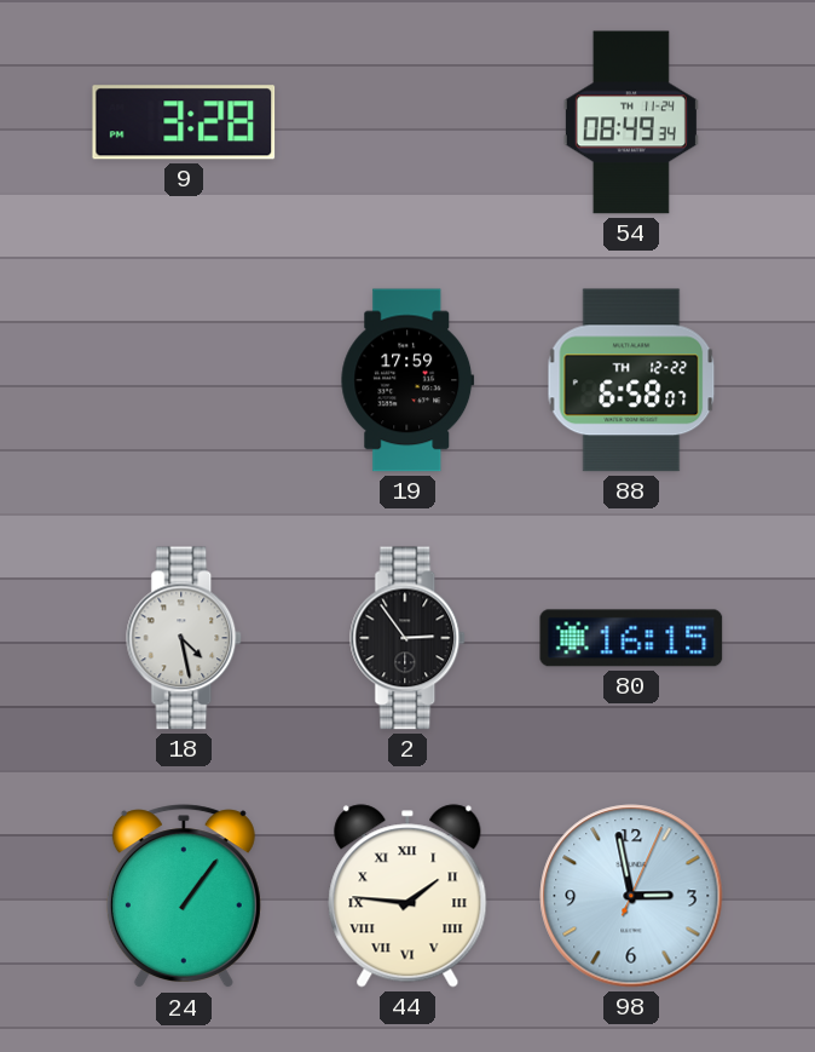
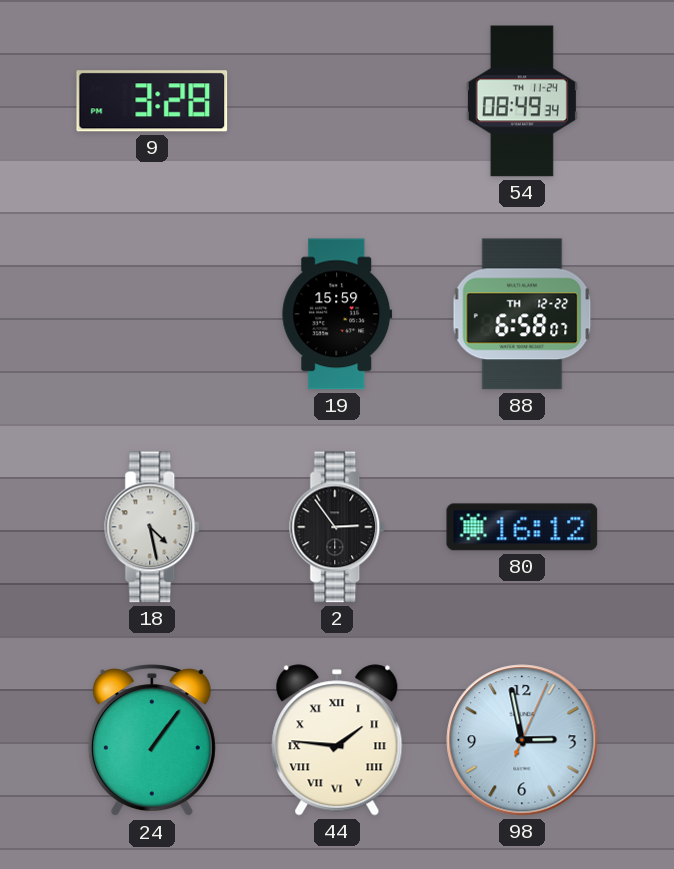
19: 17:59 -> 15:59 (337, 314)
80: 16:15 -> 16:12 (522, 527)
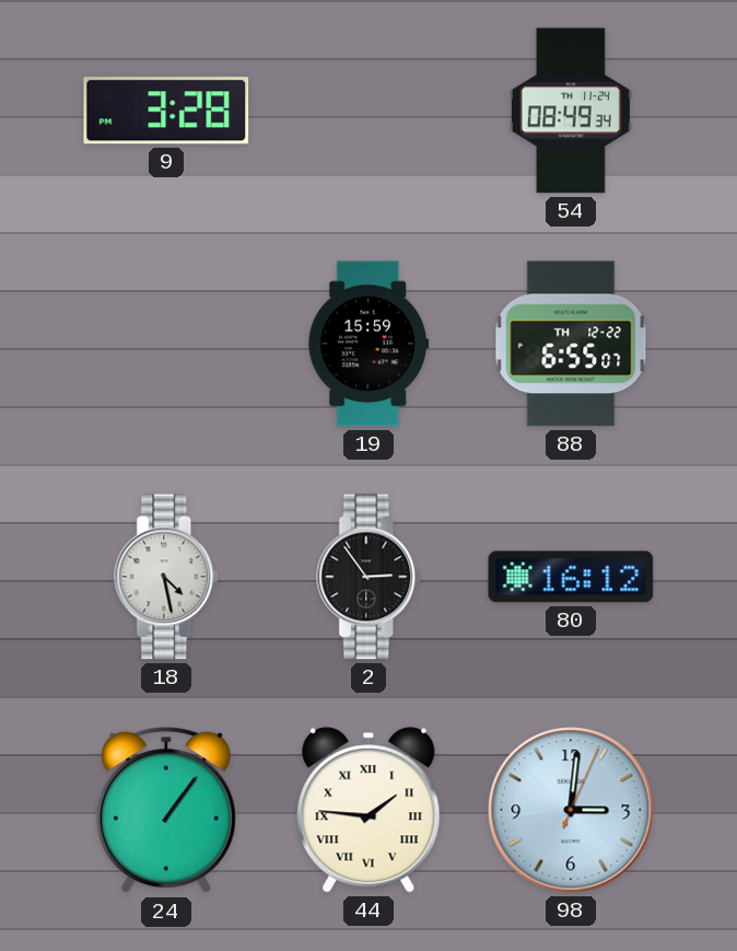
88: 6:58 -> 6:55 (571, 344)
98: 2:58 -> 3:01 (571, 810)
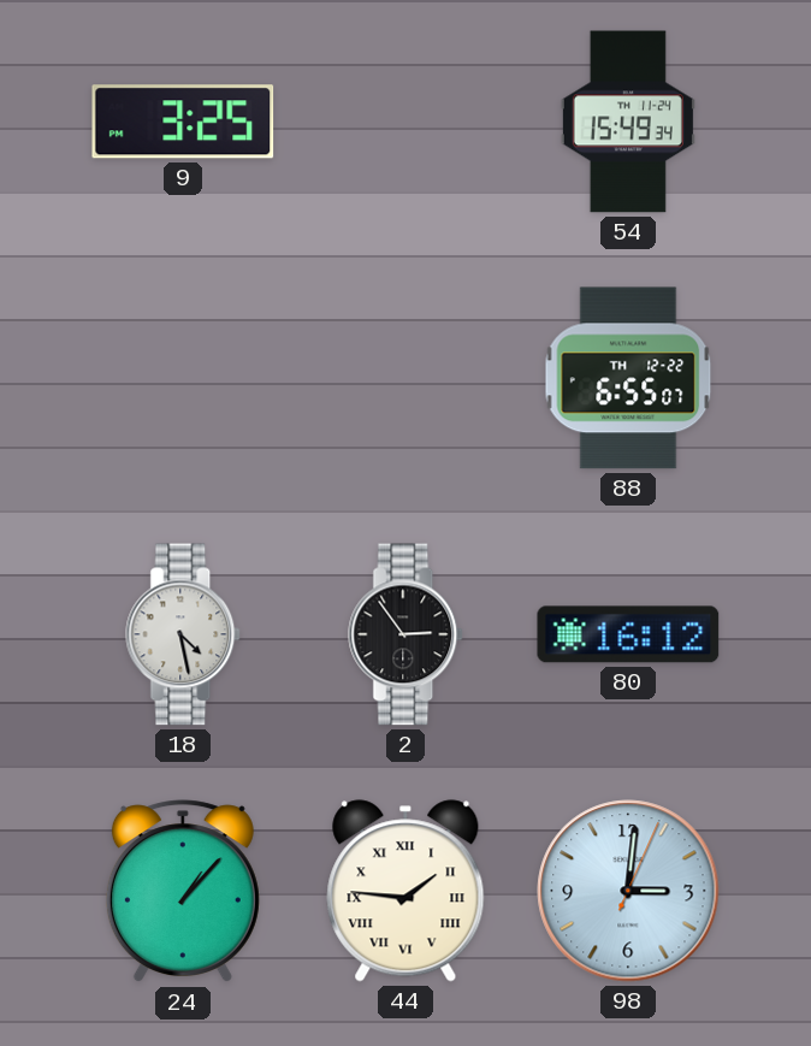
9: 3:28 -> 3:25 (183, 122)
54: 08:49 -> 15:49 (628, 122)
19: 15:59 -> none (368, 344)
24: 1:06 -> 1:07 (183, 892)
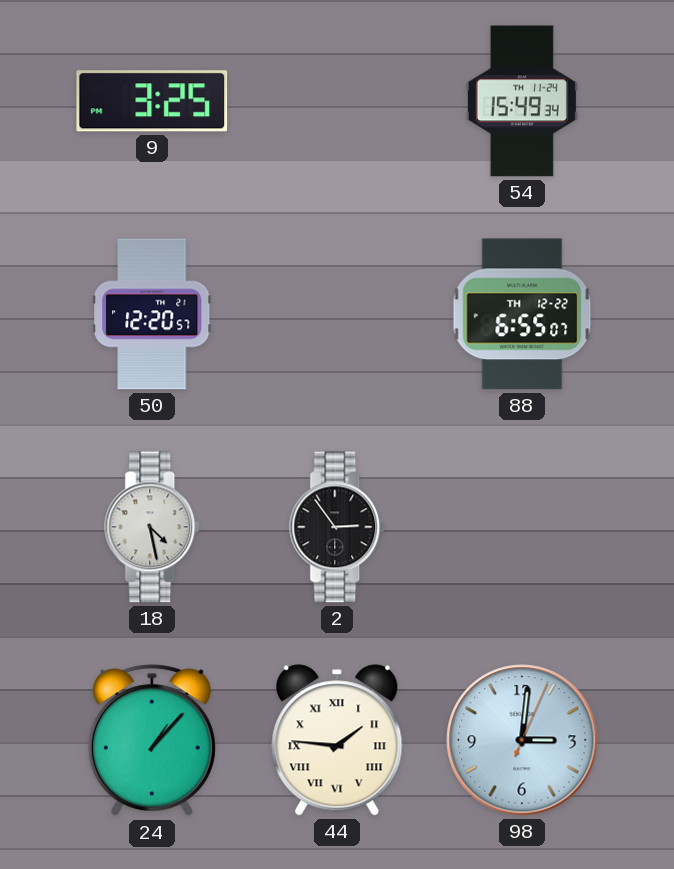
50: none -> 12:20 (152, 314)
80: 16:12 -> none (628, 634)
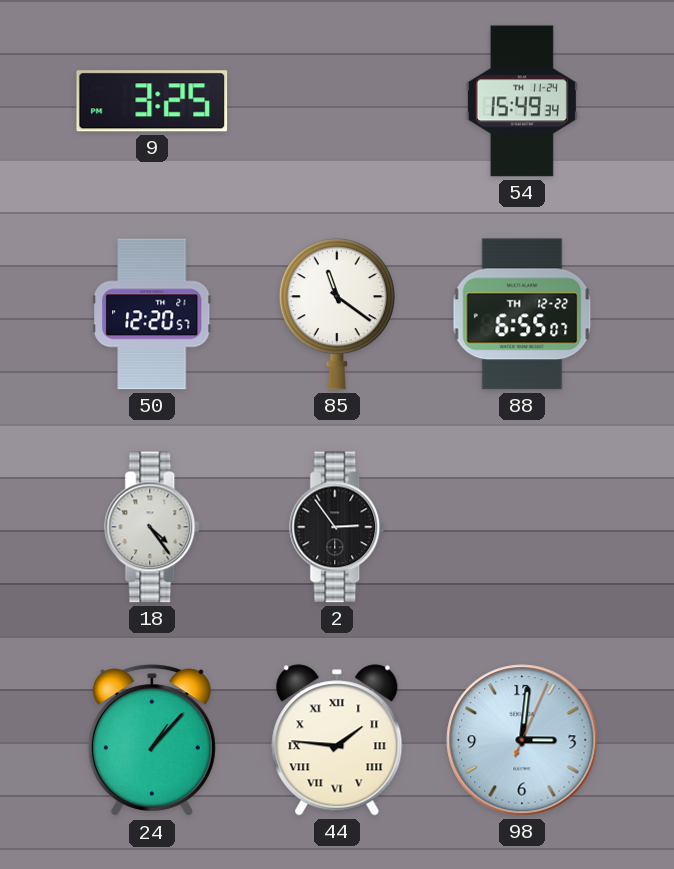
85: none -> 11:21 (337, 314)
18: 4:28 -> 4:24 (153, 527)
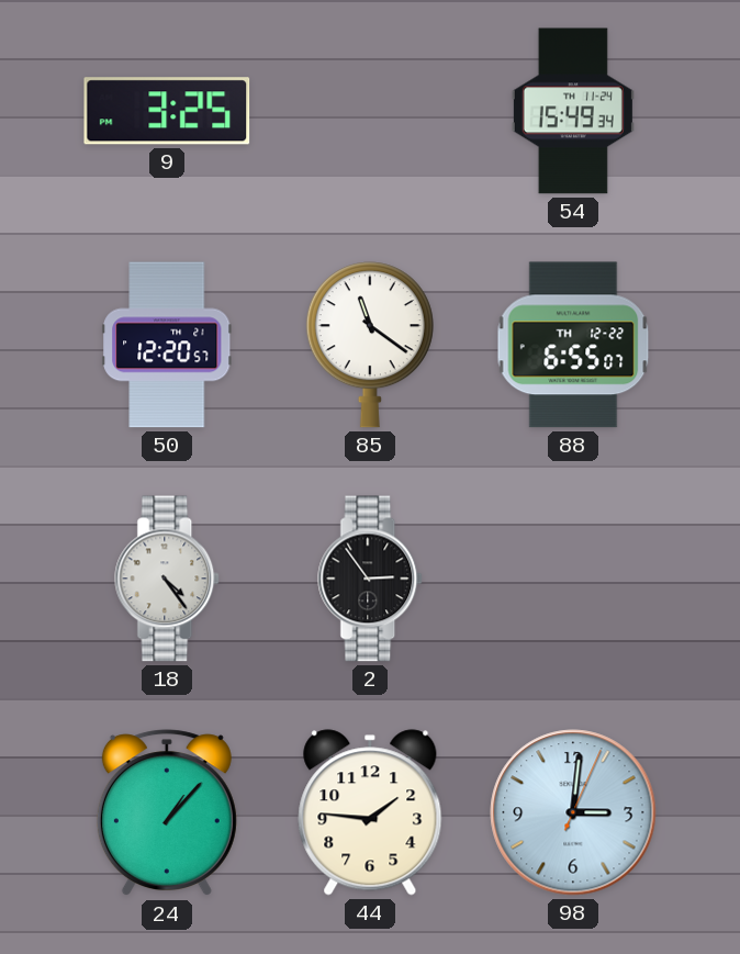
44 numerals: Roman -> Arabic (370, 812)
